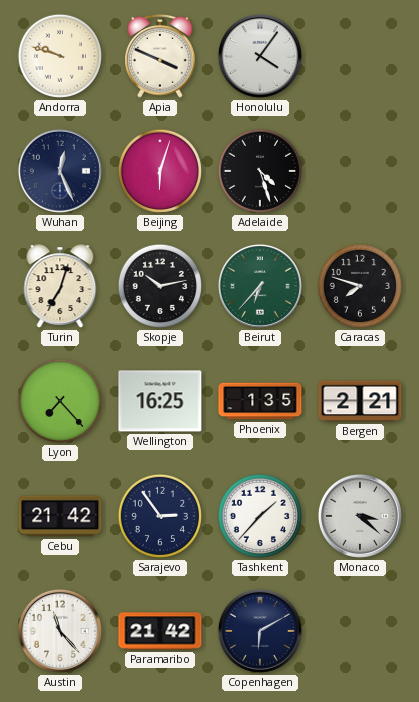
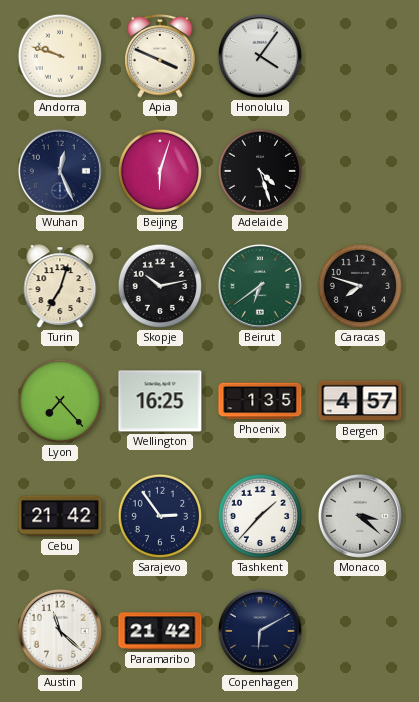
Beirut: 6:37 -> 6:39 (260, 286)
Bergen: 2:21 -> 4:57 (360, 401)
Austin: 11:23 -> 11:22 (60, 631)
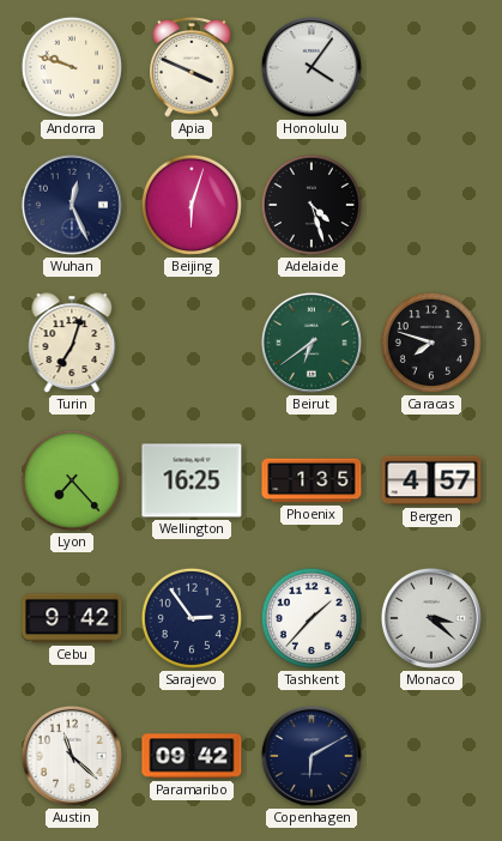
Skopje: 10:13 -> none (160, 286)
Cebu: 21:42 -> 9:42 (72, 618)
Paramaribo: 21:42 -> 09:42 (192, 756)
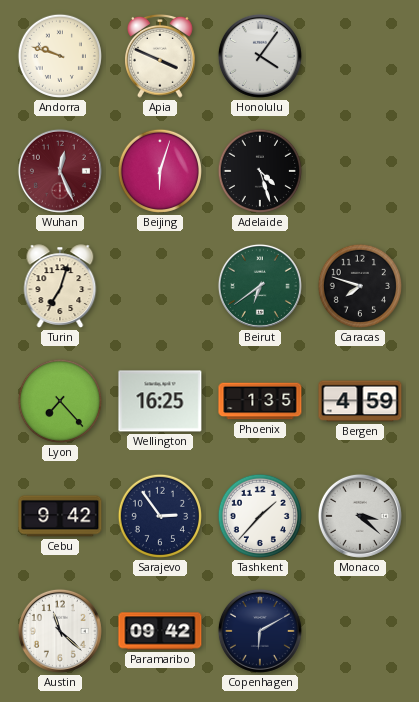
Wuhan dial: navy -> burgundy (60, 171)
Bergen: 4:57 -> 4:59 (360, 401)
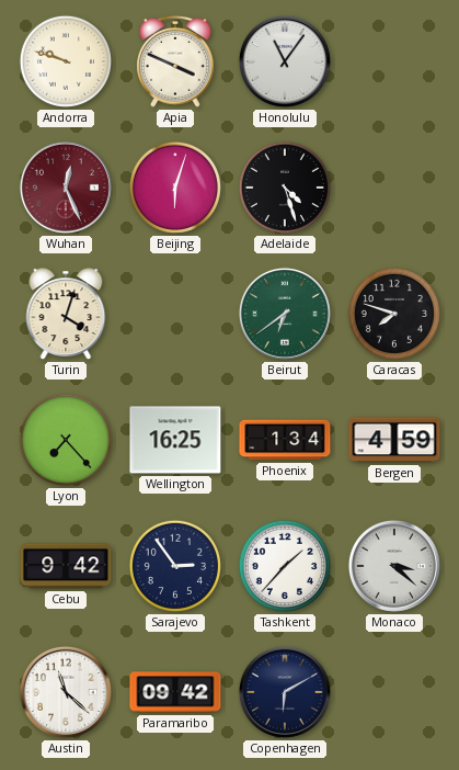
Honolulu: 4:06 -> 11:06 (285, 61)
Turin: 7:03 -> 4:03 (66, 314)
Phoenix: 1:35 -> 1:34 (285, 440)
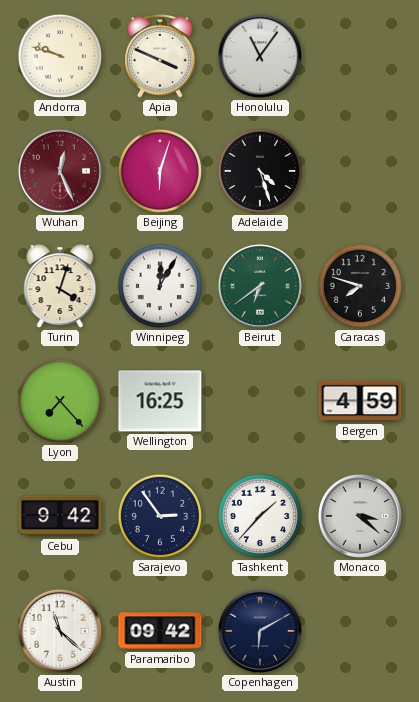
Winnipeg: none -> 12:05 (160, 286)
Phoenix: 1:34 -> none (285, 440)
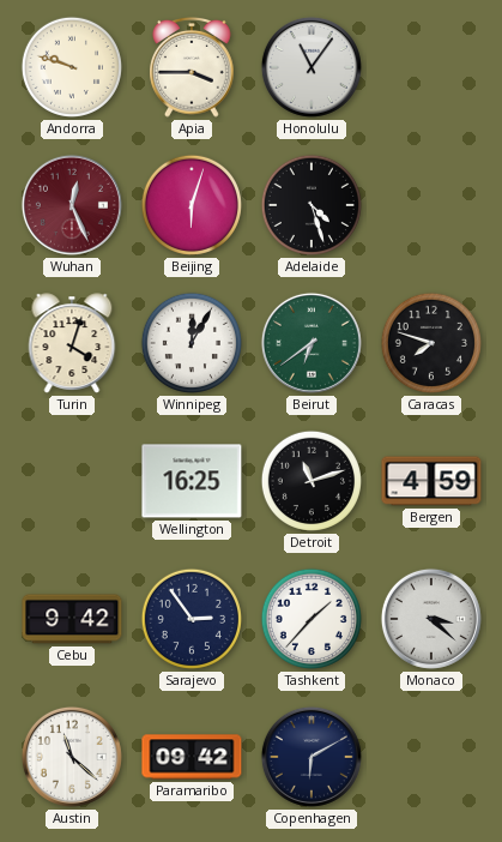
Apia: 3:49 -> 3:45 (193, 67)
Lyon: 7:23 -> none (60, 401)
Detroit: none -> 11:12 (312, 481)
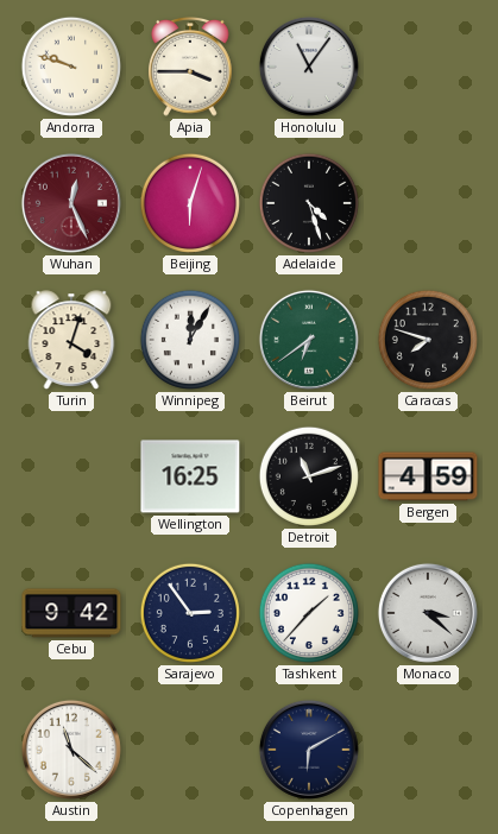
Paramaribo: 09:42 -> none (192, 757)
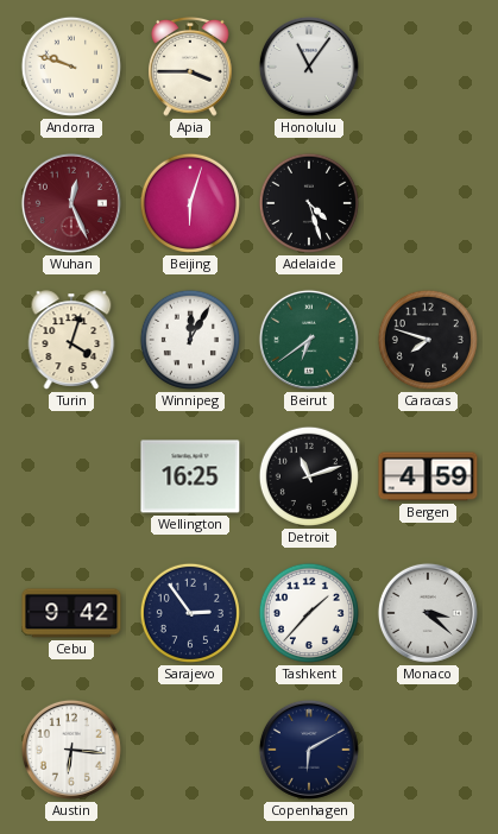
Austin: 11:22 -> 6:16 (71, 750)
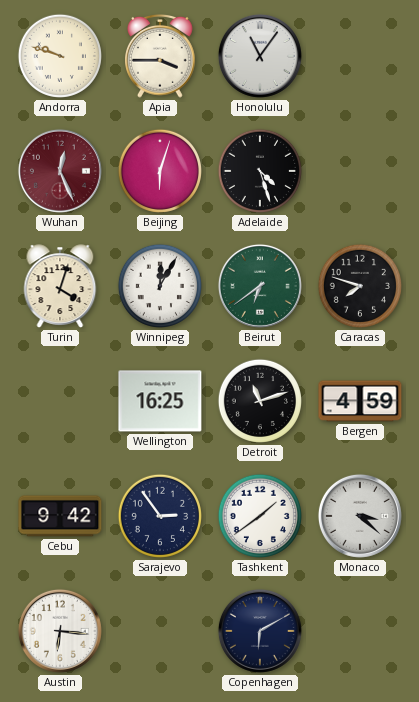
Tashkent: 1:37 -> 1:39 (260, 516)
